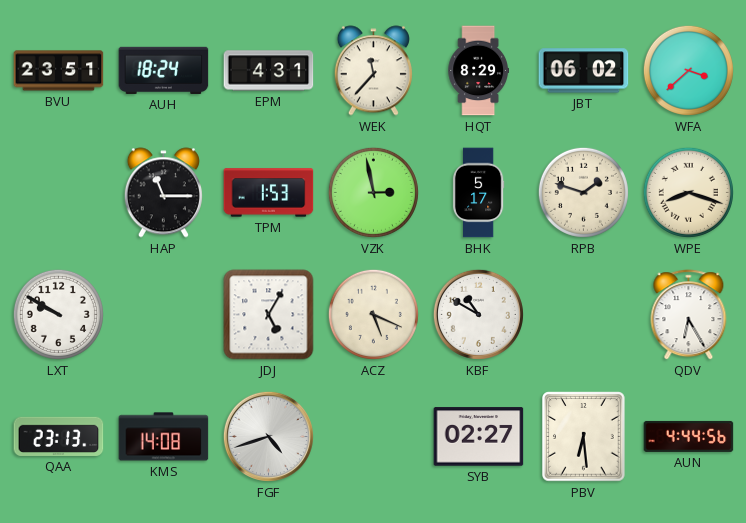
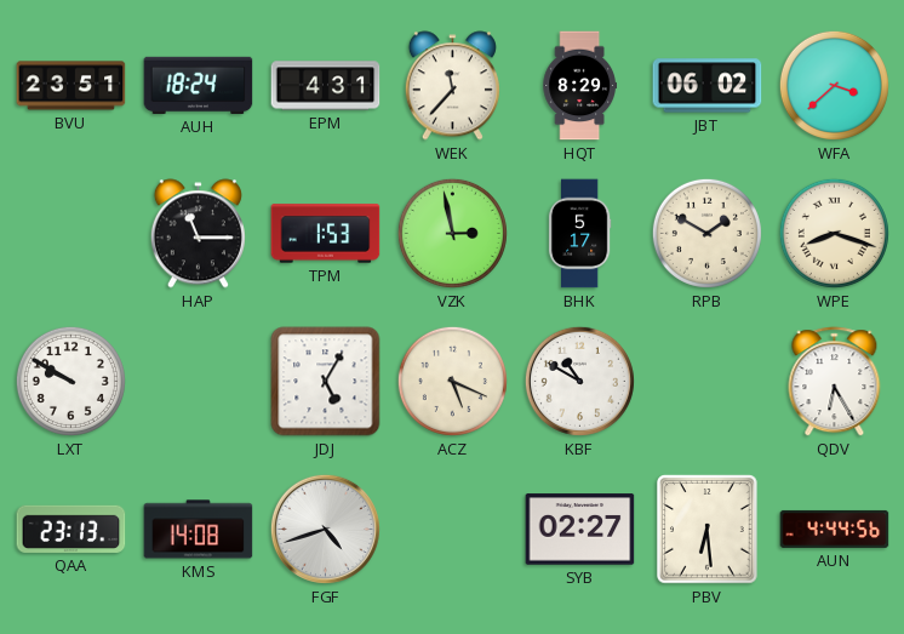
RPB: 1:48 -> 1:50 (706, 233)
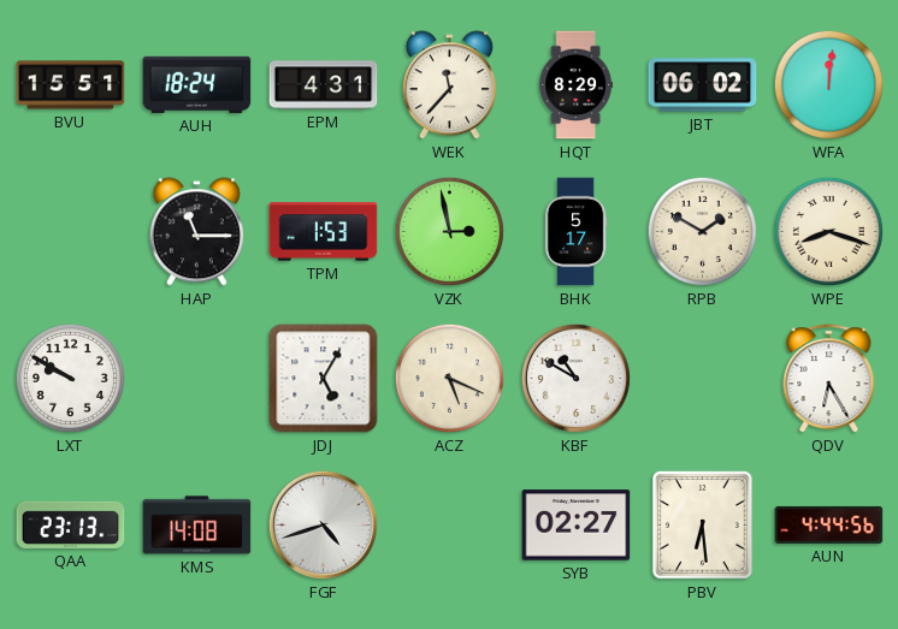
BVU: 23:51 -> 15:51 (71, 85)
WFA: 3:38 -> 12:01 (828, 84)
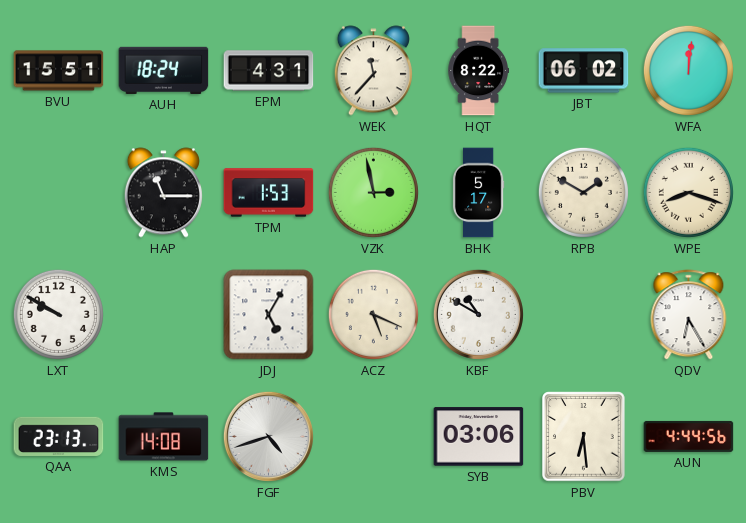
HQT: 8:29 -> 8:22 (478, 71)
SYB: 02:27 -> 03:06 (479, 437)
